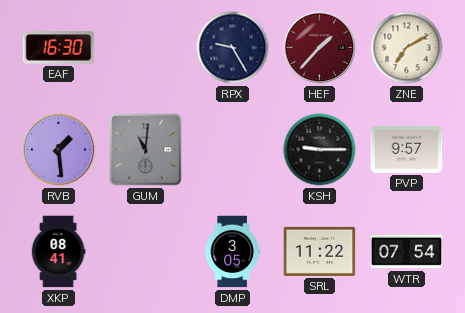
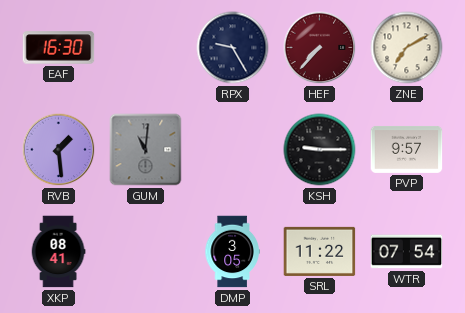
HEF: 1:37 -> 7:37 (320, 48)
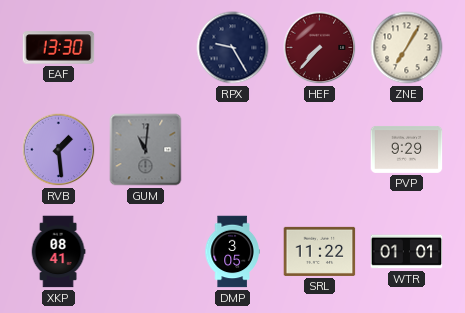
EAF: 16:30 -> 13:30 (59, 48)
ZNE: 7:10 -> 7:05 (407, 48)
KSH: 9:15 -> none (320, 150)
PVP: 9:57 -> 9:29 (407, 149)
WTR: 07:54 -> 01:01 (407, 252)
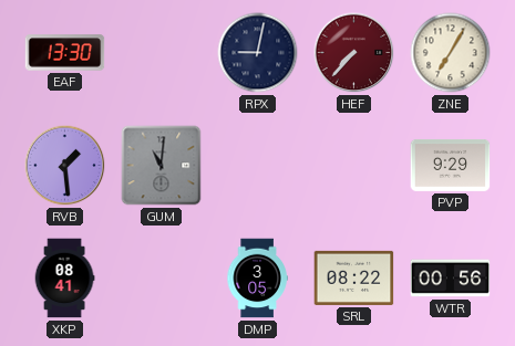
RPX: 9:25 -> 9:02 (258, 53)
SRL: 11:22 -> 08:22 (354, 277)
WTR: 01:01 -> 00:56 (451, 279)
